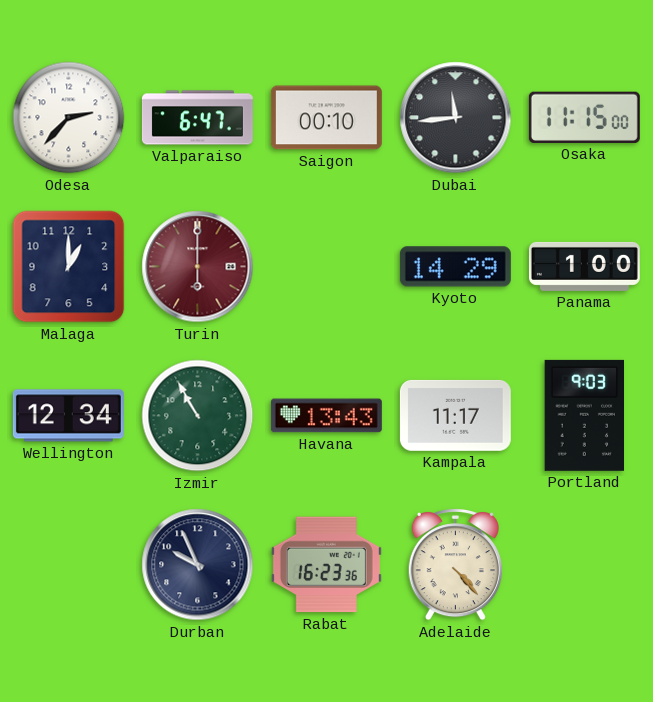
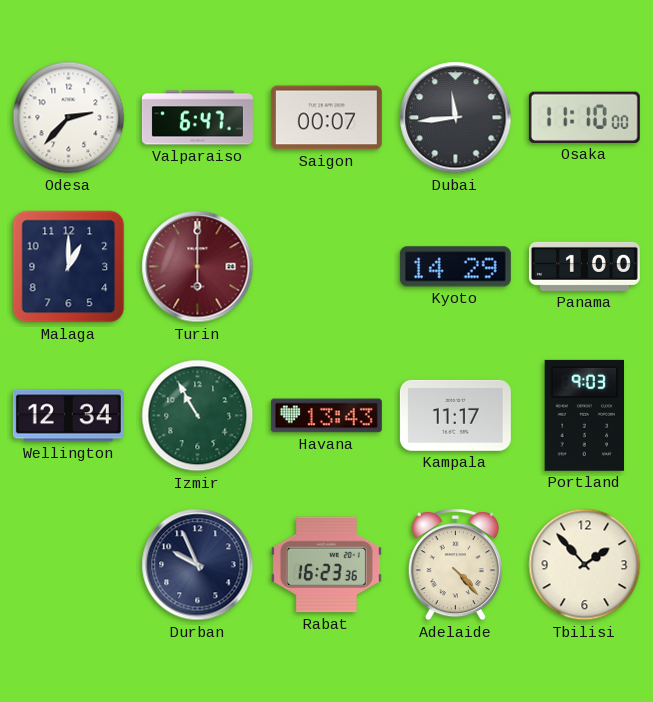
Saigon: 00:10 -> 00:07 (326, 118)
Osaka: 11:15 -> 11:10 (584, 117)
Tbilisi: none -> 1:53 (585, 565)
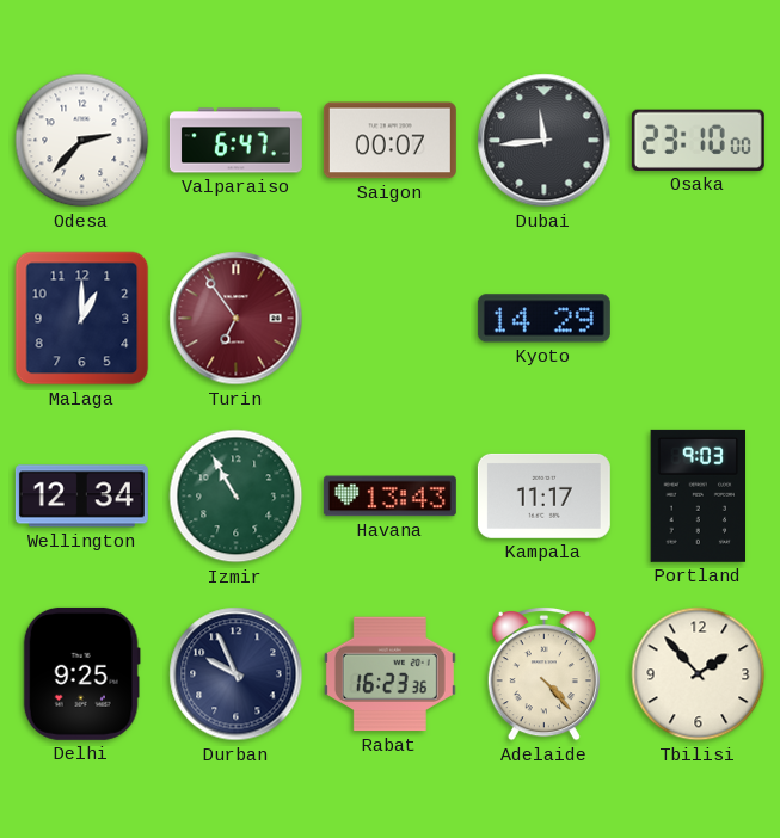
Osaka: 11:10 -> 23:10 (698, 140)
Turin: 6:00 -> 6:54 (237, 319)
Panama: 1:00 -> none (584, 266)
Delhi: none -> 9:25 (81, 673)
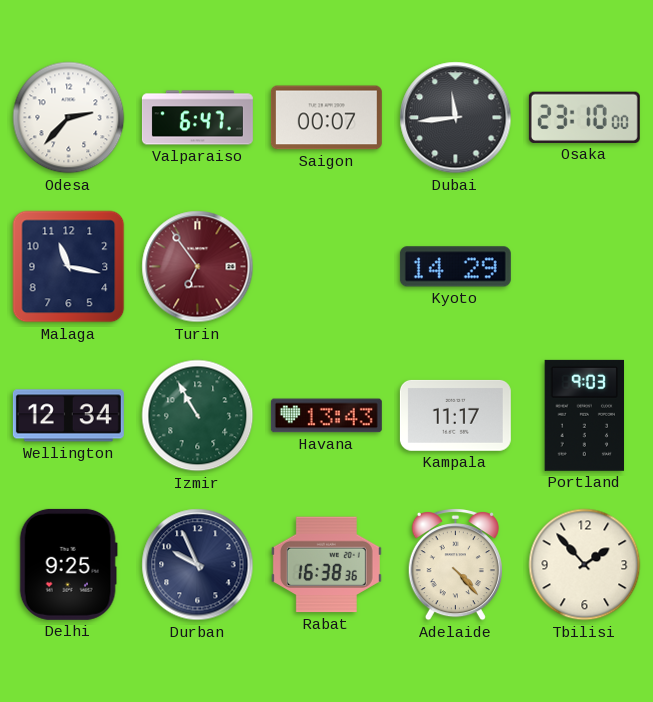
Malaga: 1:00 -> 11:17 (69, 267)
Rabat: 16:23 -> 16:38 (326, 565)
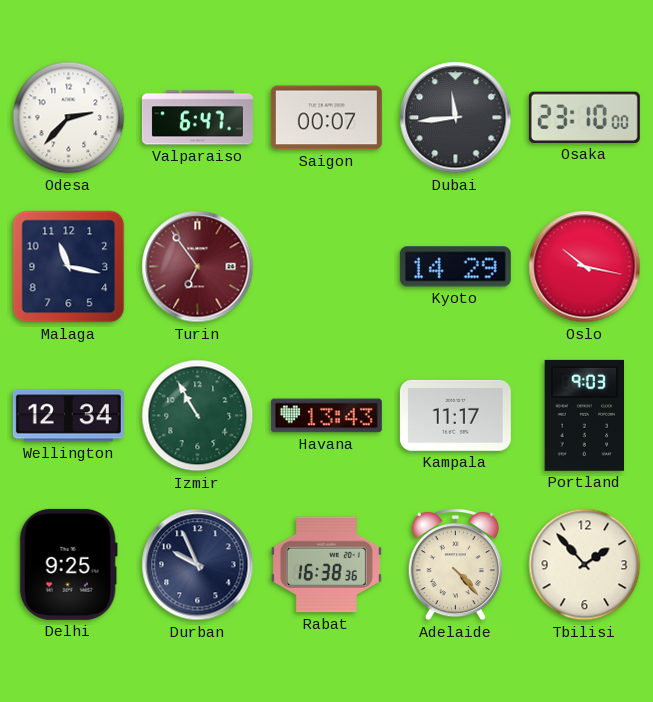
Oslo: none -> 10:17 (585, 267)
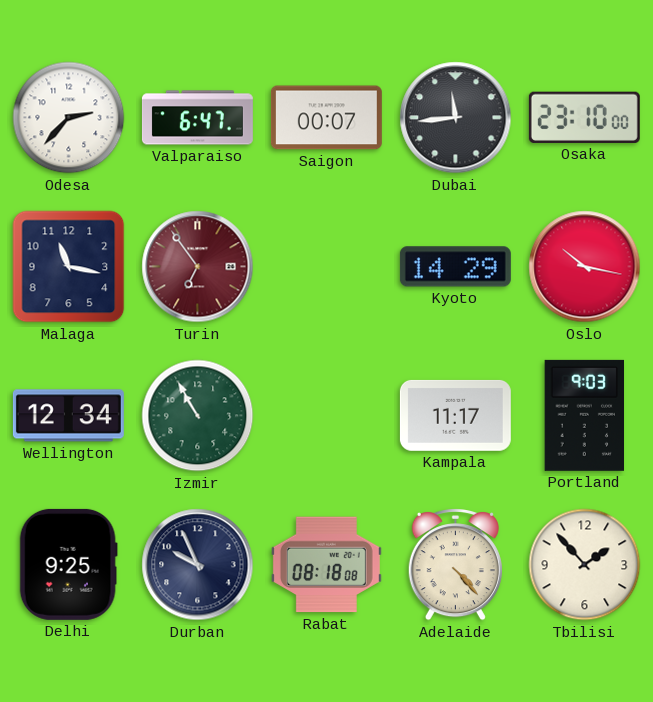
Havana: 13:43 -> none (326, 416)
Rabat: 16:38 -> 08:18 (326, 565)
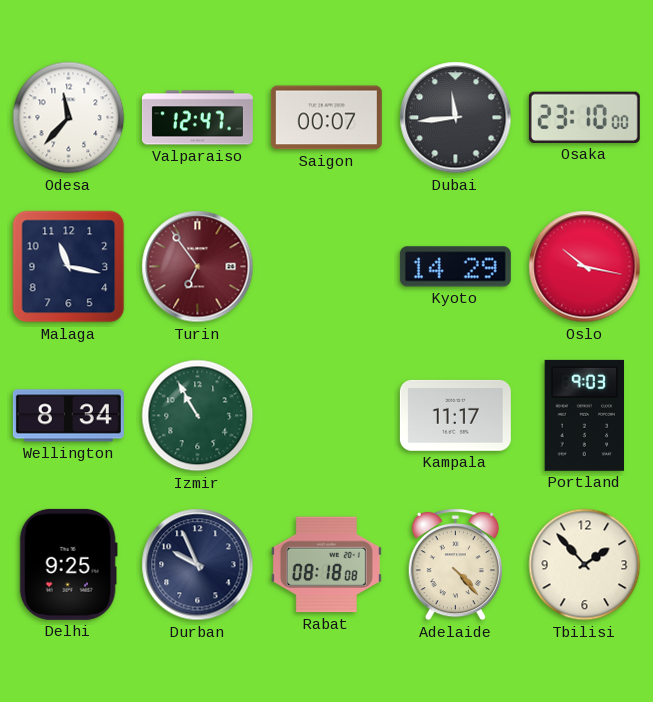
Odesa: 2:37 -> 11:37 (69, 118)
Valparaiso: 6:47 -> 12:47 (197, 118)
Wellington: 12:34 -> 8:34 (68, 416)
